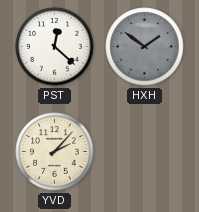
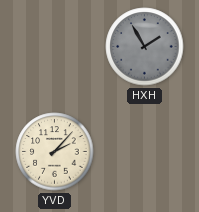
PST: 12:22 -> none (55, 47)
HXH: 1:51 -> 1:55 (145, 47)
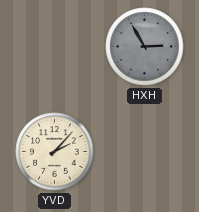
HXH: 1:55 -> 2:55 (145, 47)
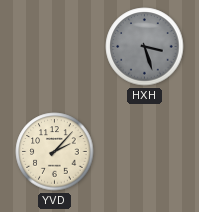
HXH: 2:55 -> 3:27 (145, 47)
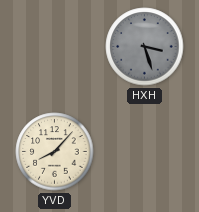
YVD: 2:07 -> 8:07 (55, 152)
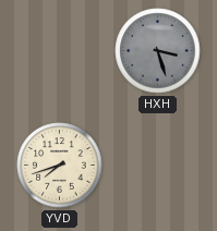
YVD: 8:07 -> 7:42 (60, 166)
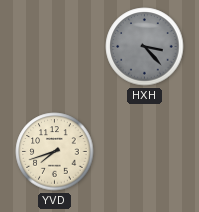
HXH: 3:27 -> 3:23 (145, 47)
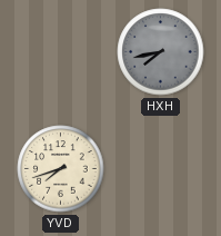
HXH: 3:23 -> 7:43 (161, 52)
